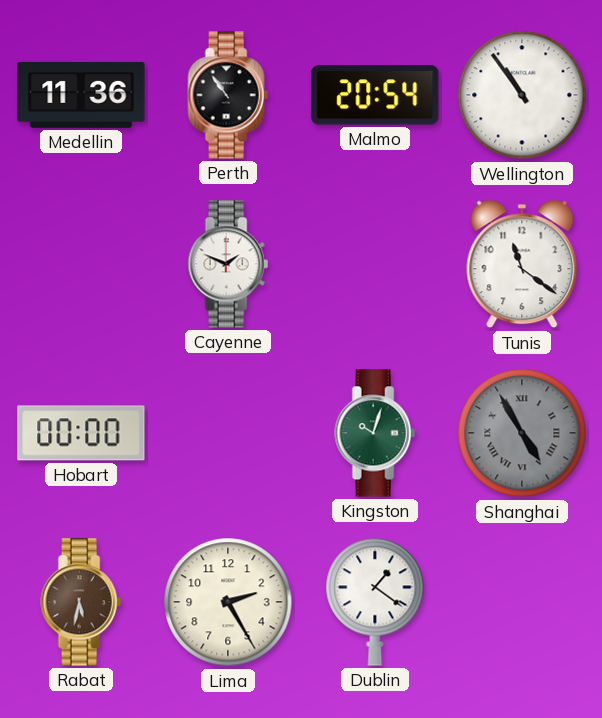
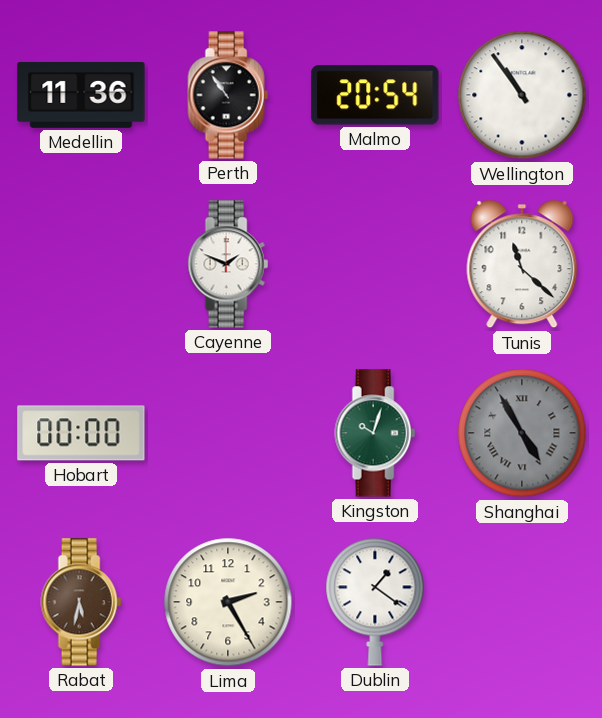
Tunis: 11:21 -> 11:22 (522, 264)
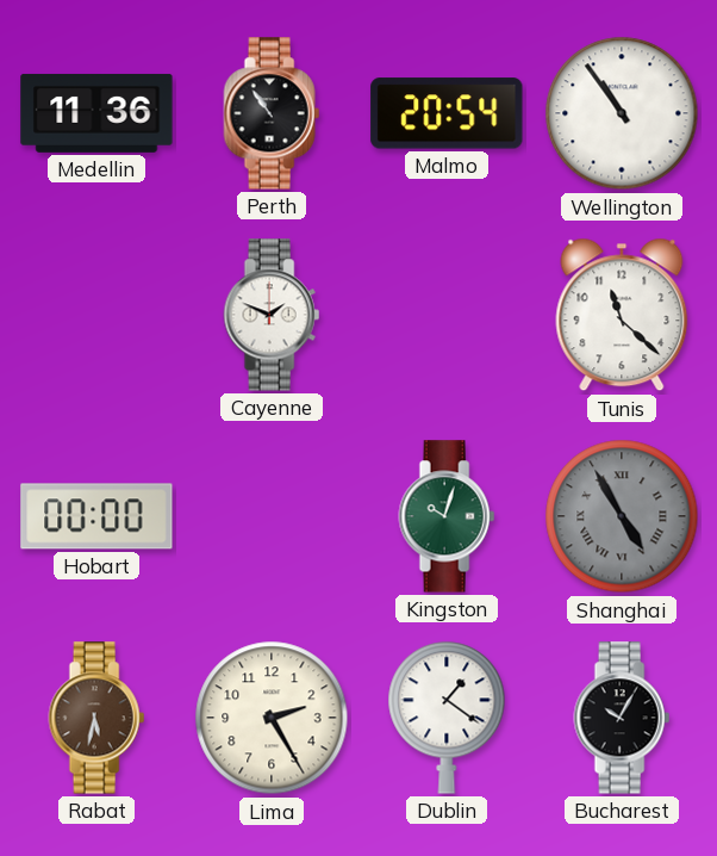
Bucharest: none -> 10:05 (622, 718)
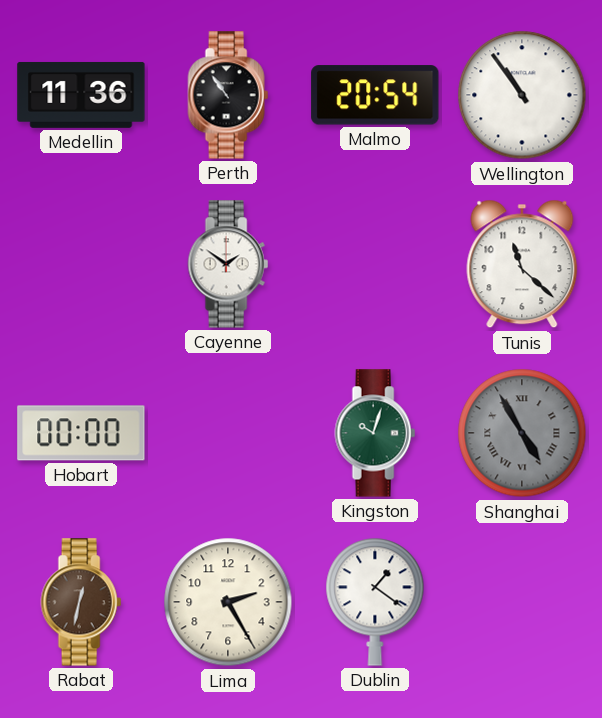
Cayenne: 1:49 -> 1:51 (228, 264)
Rabat: 5:32 -> 12:32 (81, 602)
Bucharest: 10:05 -> none (622, 718)
